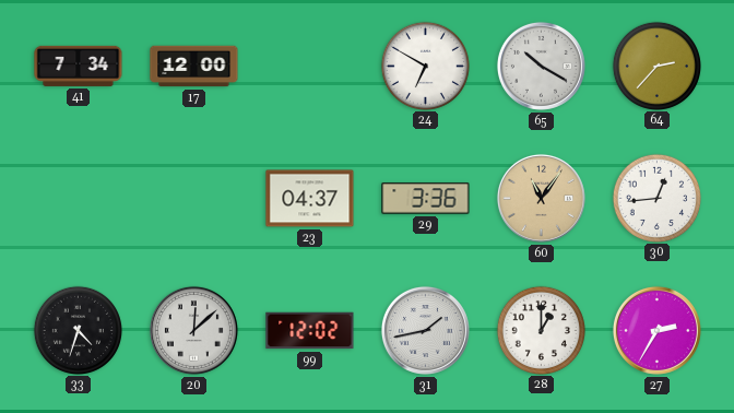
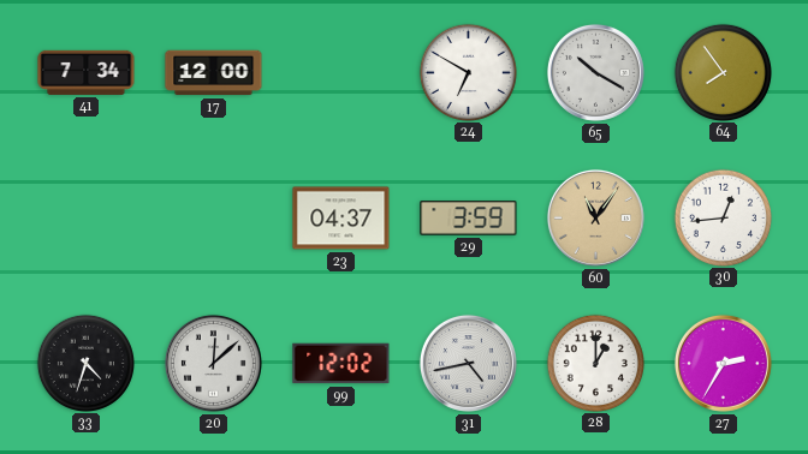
64: 2:37 -> 7:54 (723, 72)
29: 3:36 -> 3:59 (469, 219)
31: 1:43 -> 4:43 (468, 363)
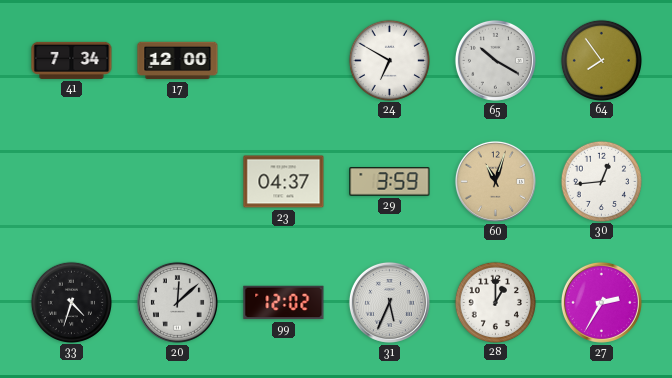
60: 11:06 -> 11:03 (495, 181)
31: 4:43 -> 5:34 (389, 302)
